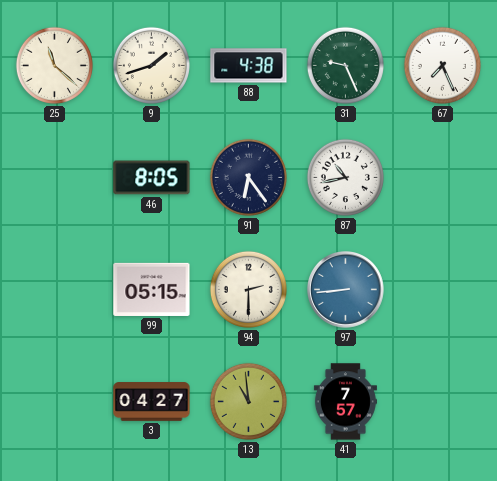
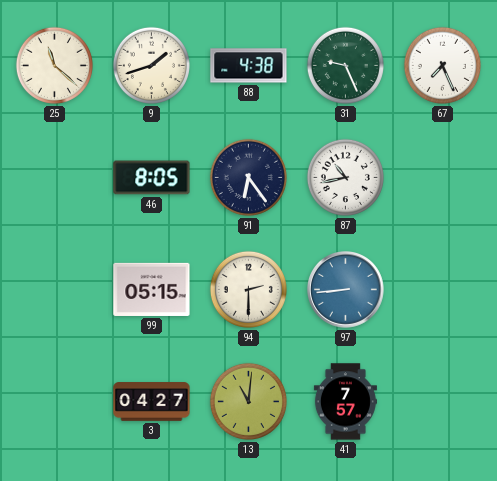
13: 10:59 -> 11:01 (248, 401)
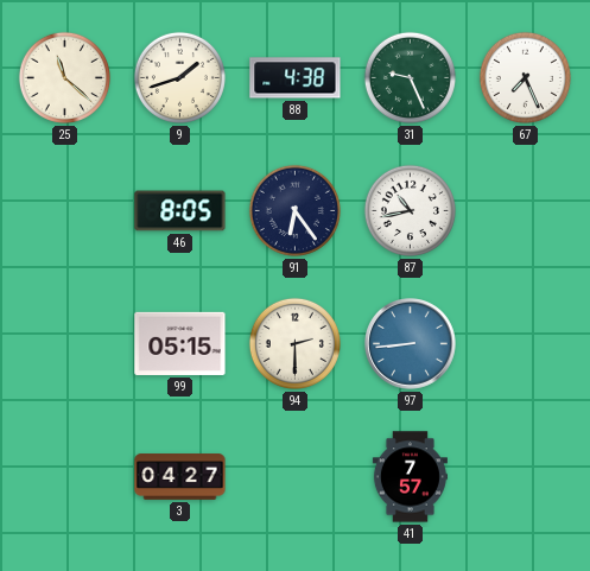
13: 11:01 -> none (248, 401)
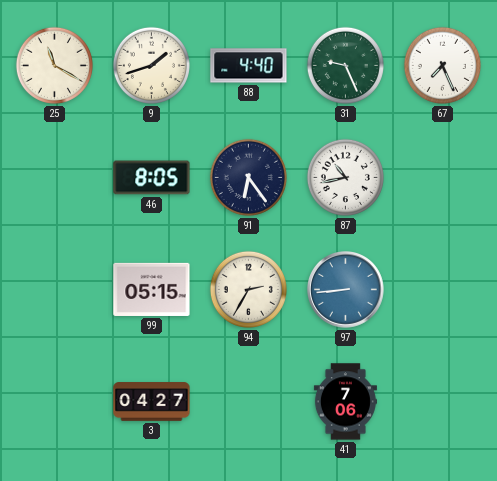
25: 11:22 -> 11:20 (54, 65)
88: 4:38 -> 4:40 (249, 66)
94: 2:30 -> 2:35 (248, 289)
41: 7:57 -> 7:06 (345, 402)
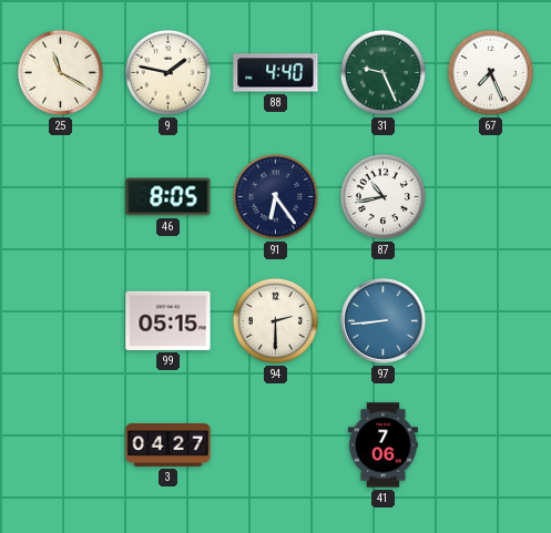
9: 1:42 -> 1:47 (167, 72)
94: 2:35 -> 2:30 (275, 320)
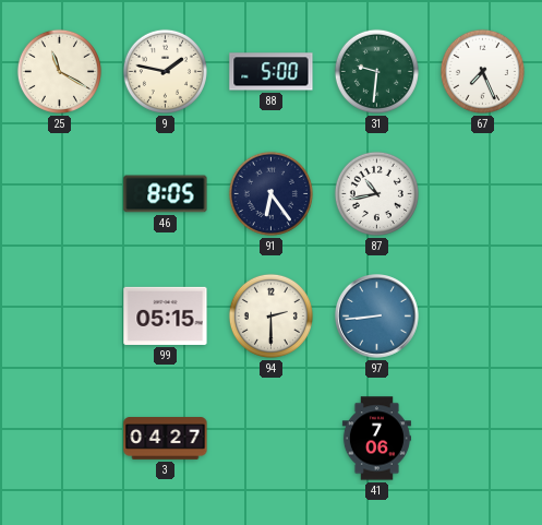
88: 4:40 -> 5:00 (272, 72)
31: 9:26 -> 9:31 (376, 71)
